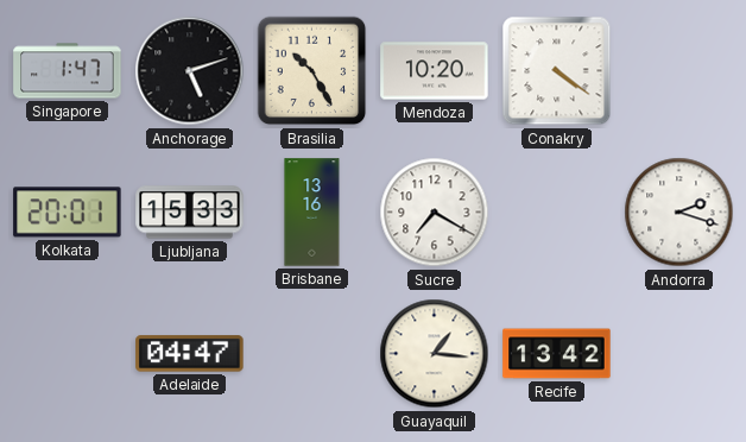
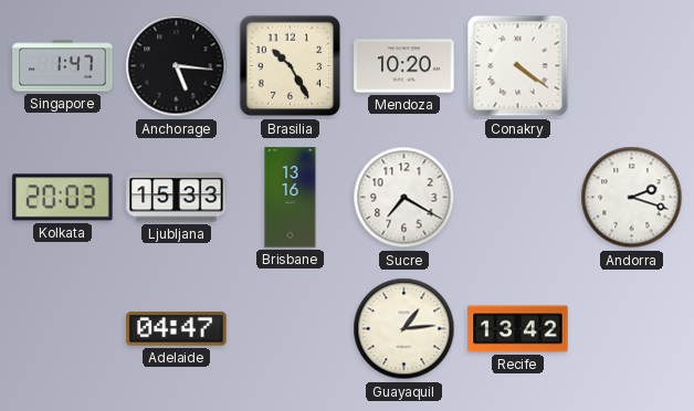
Anchorage: 5:12 -> 5:16 (177, 66)
Kolkata: 20:01 -> 20:03 (63, 198)
Guayaquil: 1:16 -> 1:14 (404, 329)
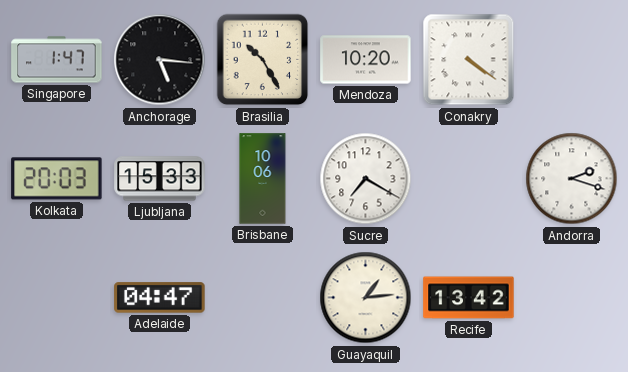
Brisbane: 13:16 -> 10:06 (263, 179)
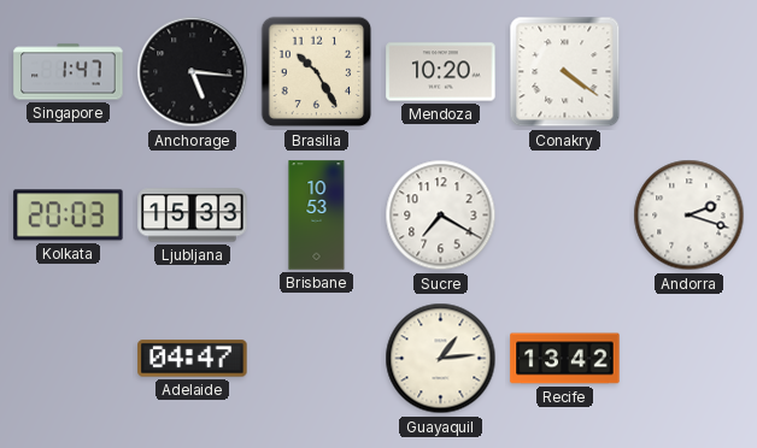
Brisbane: 10:06 -> 10:53 (317, 216)
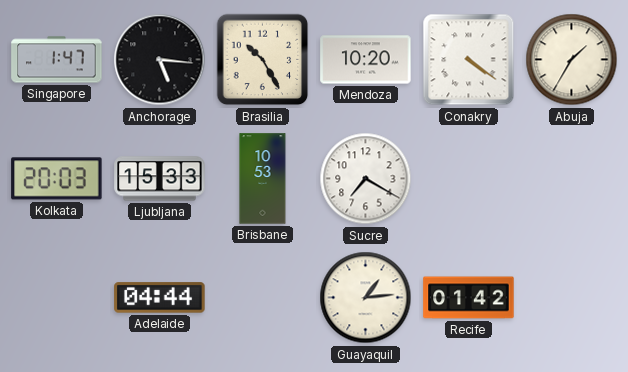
Abuja: none -> 1:35 (572, 60)
Andorra: 2:18 -> none (689, 216)
Adelaide: 04:47 -> 04:44 (160, 298)
Recife: 13:42 -> 01:42 (469, 298)
